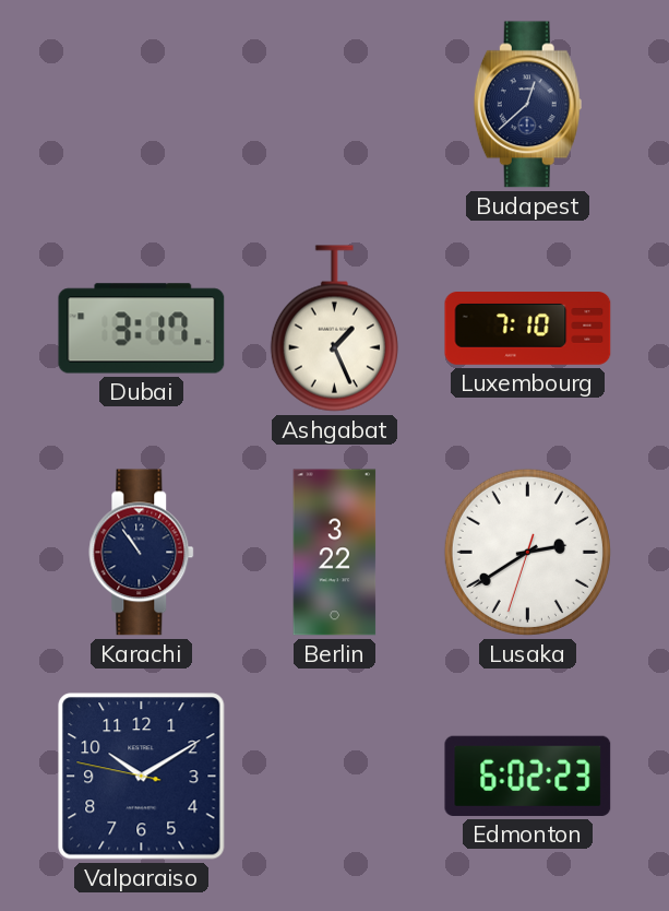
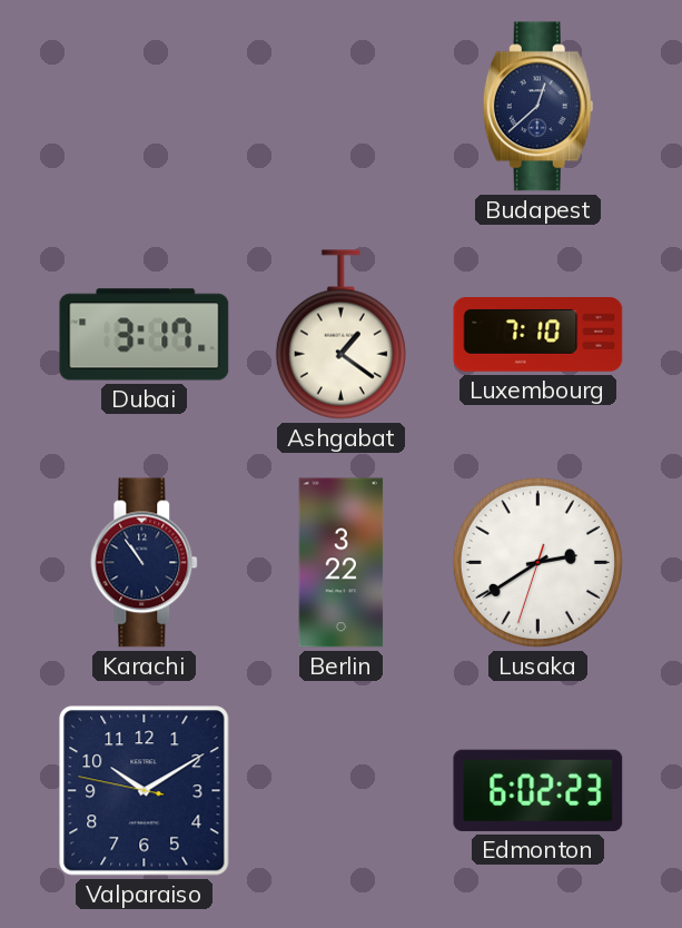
Ashgabat: 1:26 -> 1:21 (340, 335)
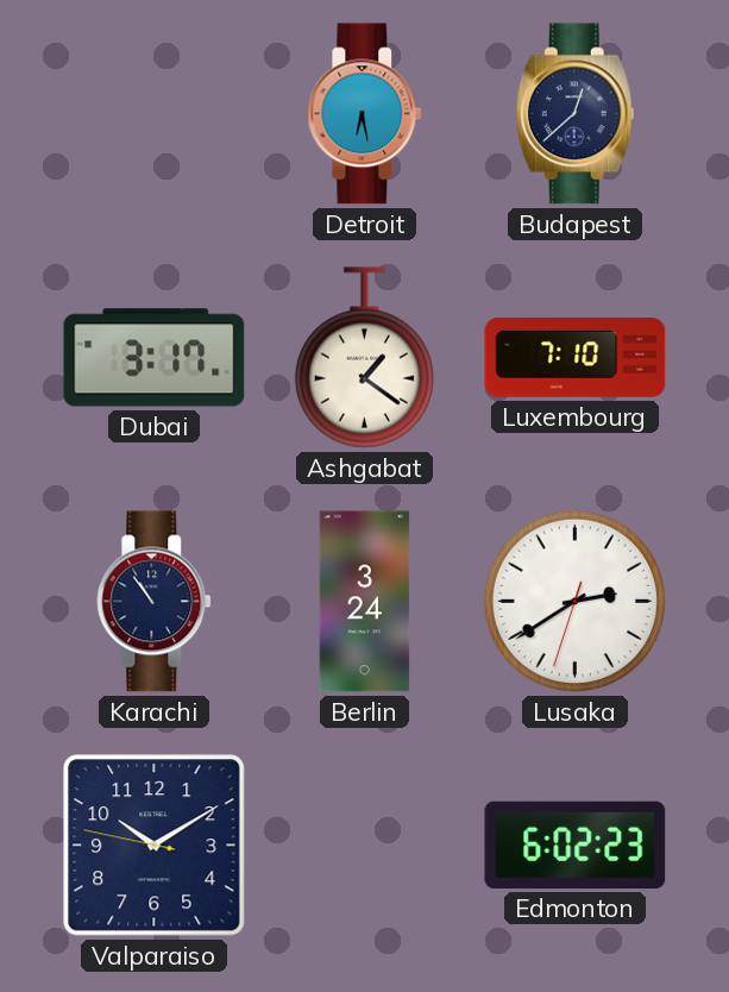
Detroit: none -> 6:28 (365, 114)
Berlin: 3:22 -> 3:24 (365, 602)
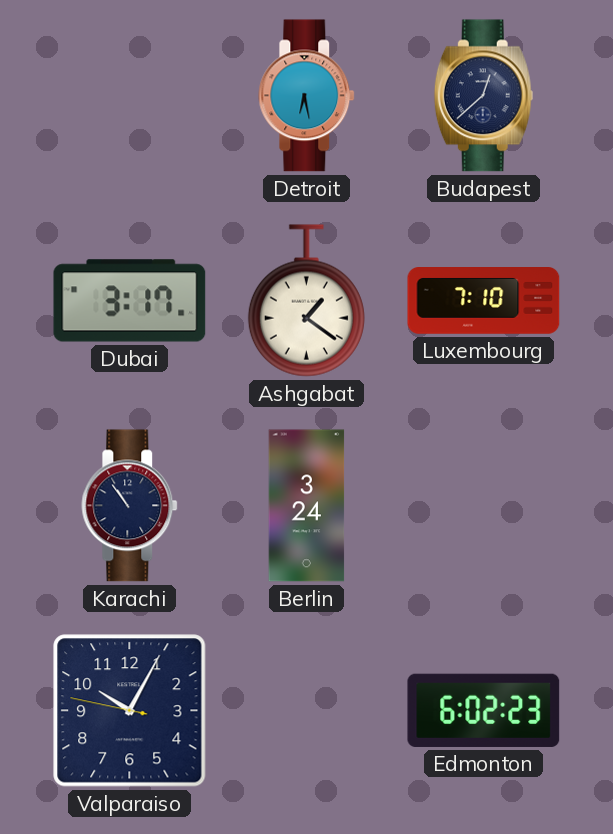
Lusaka: 2:39 -> none (574, 601)
Valparaiso: 10:09 -> 10:04 (130, 711)
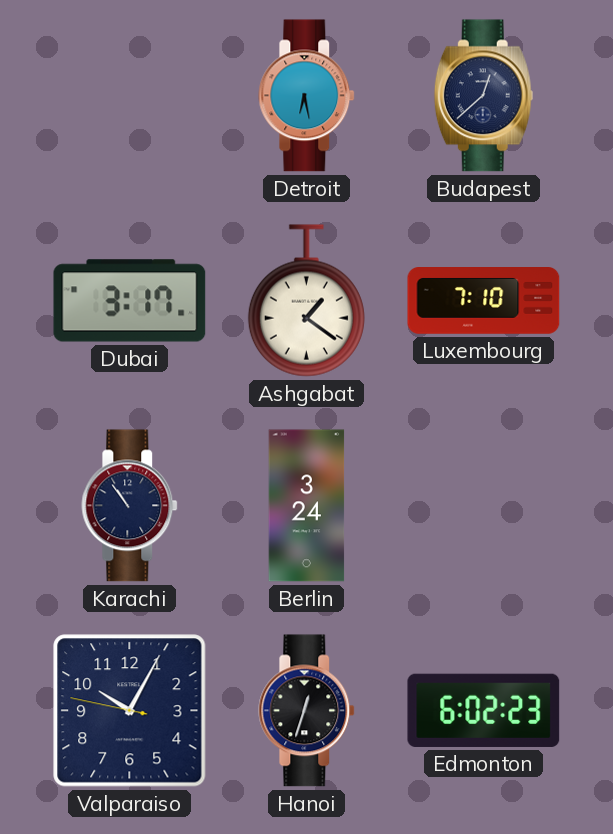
Hanoi: none -> 12:33 (307, 711)
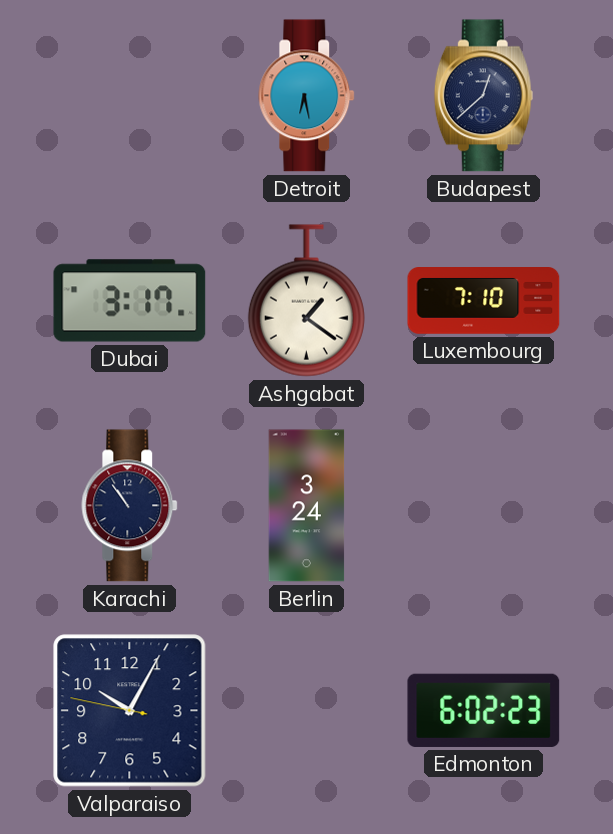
Hanoi: 12:33 -> none (307, 711)
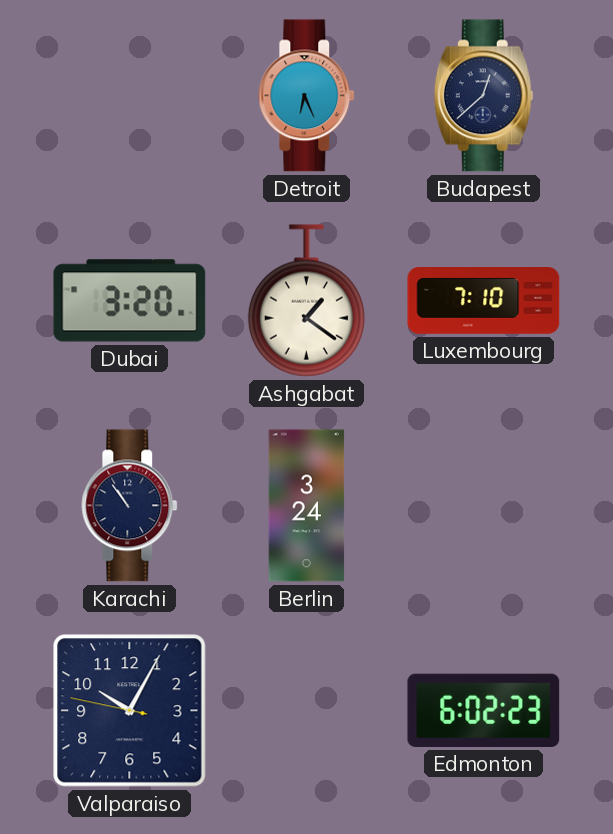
Detroit: 6:28 -> 6:26 (307, 96)
Dubai: 3:17 -> 3:20 (130, 301)
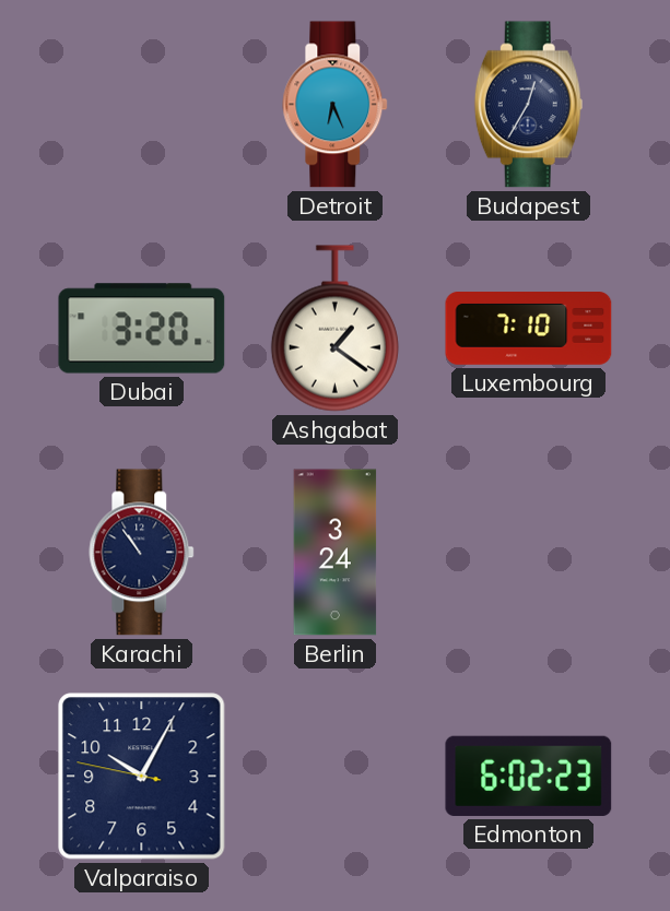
Budapest: 12:38 -> 12:35 (528, 105)
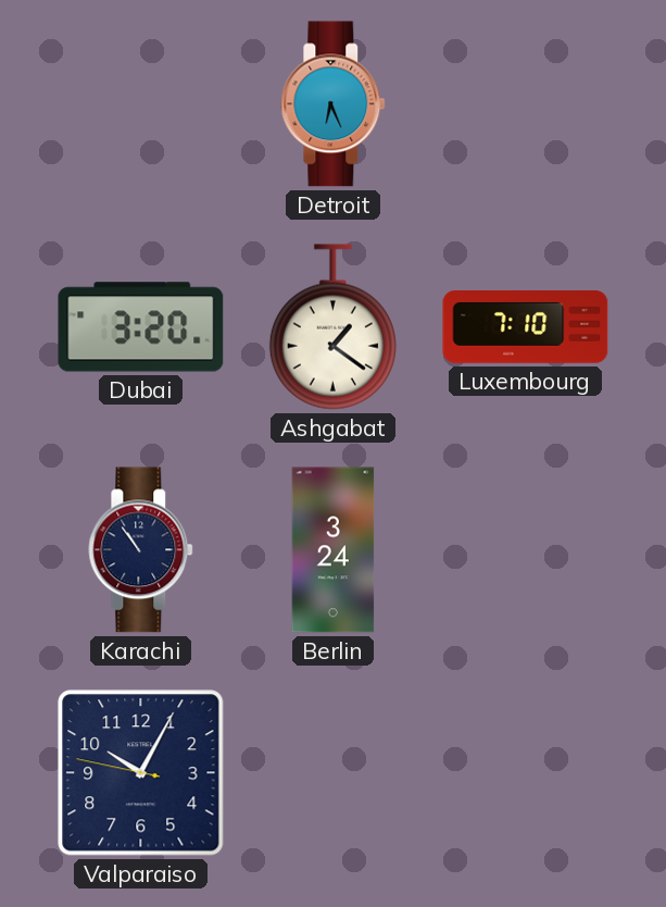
Budapest: 12:35 -> none (528, 105)
Edmonton: 6:02 -> none (529, 776)
